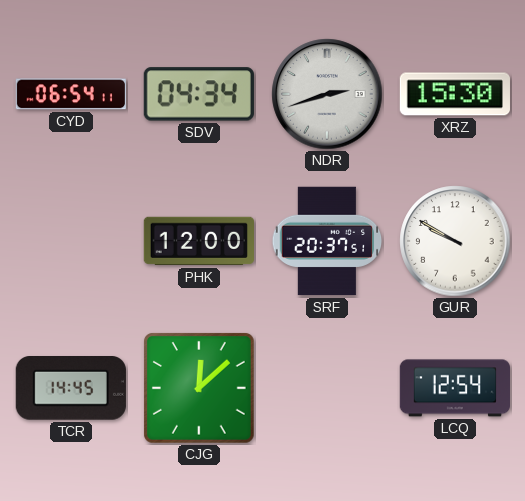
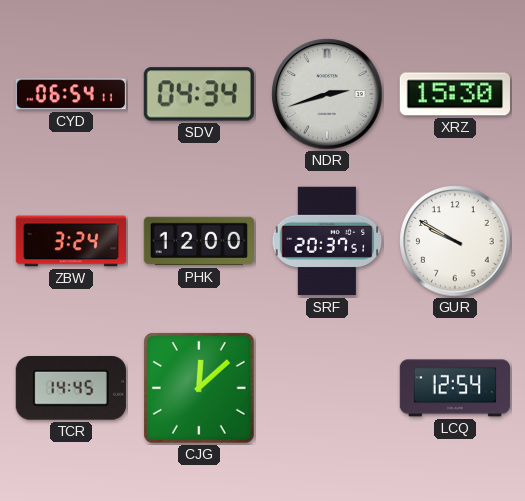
ZBW: none -> 3:24 (70, 241)
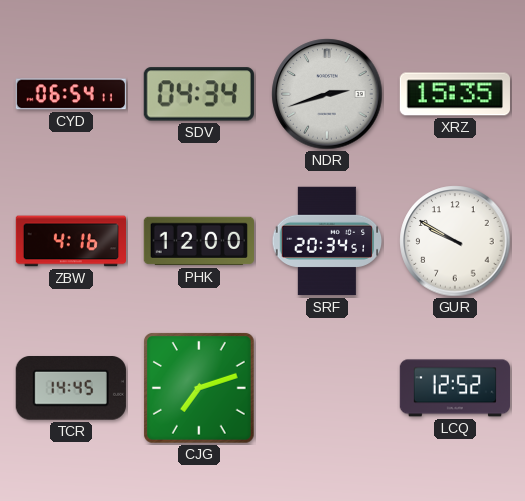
XRZ: 15:30 -> 15:35 (455, 94)
ZBW: 3:24 -> 4:16 (70, 241)
SRF: 20:37 -> 20:34 (327, 241)
CJG: 12:08 -> 7:12 (199, 388)
LCQ: 12:54 -> 12:52 (454, 388)
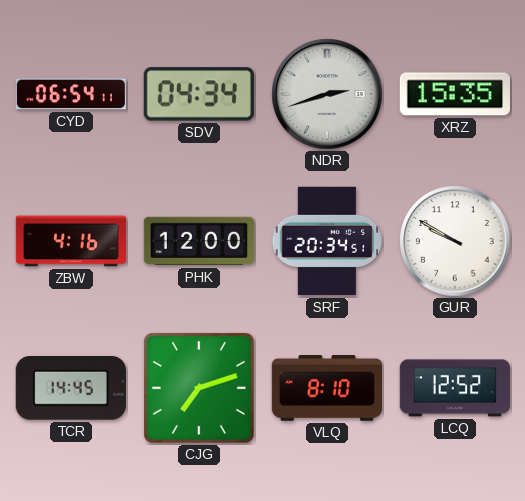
VLQ: none -> 8:10 (326, 388)
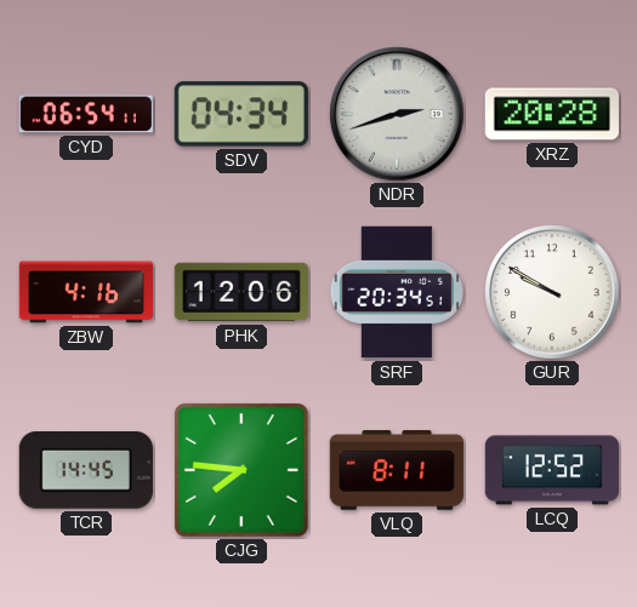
XRZ: 15:35 -> 20:28 (552, 114)
PHK: 12:00 -> 12:06 (240, 292)
CJG: 7:12 -> 7:46 (241, 470)
VLQ: 8:10 -> 8:11 (396, 470)
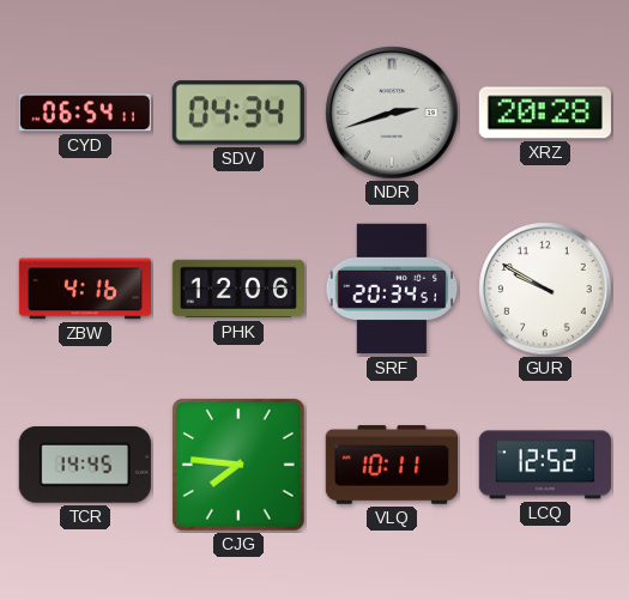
VLQ: 8:11 -> 10:11 (391, 465)
